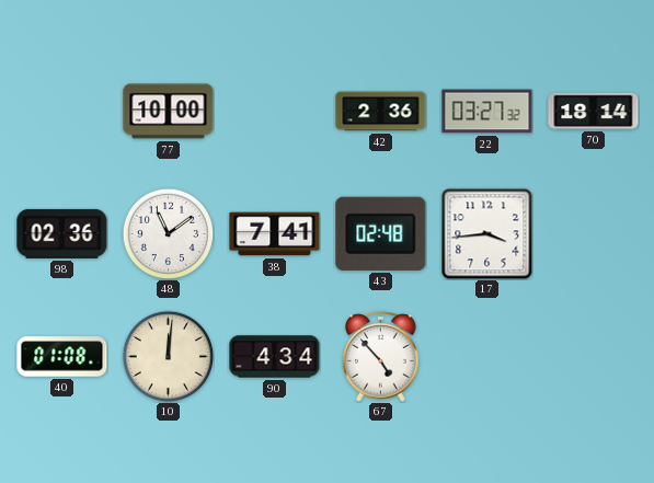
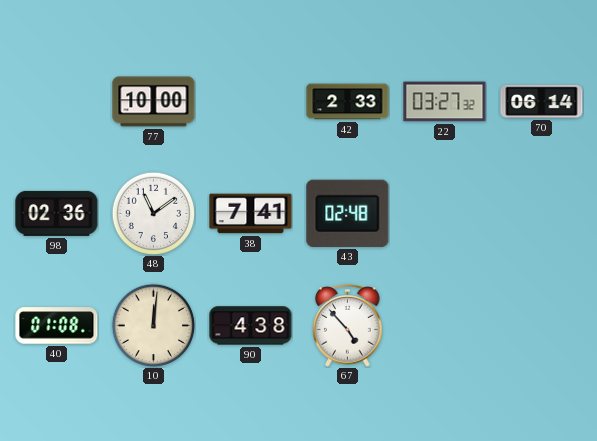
42: 2:36 -> 2:33 (348, 102)
70: 18:14 -> 06:14 (542, 101)
17: 3:44 -> none (486, 233)
90: 4:34 -> 4:38 (251, 326)
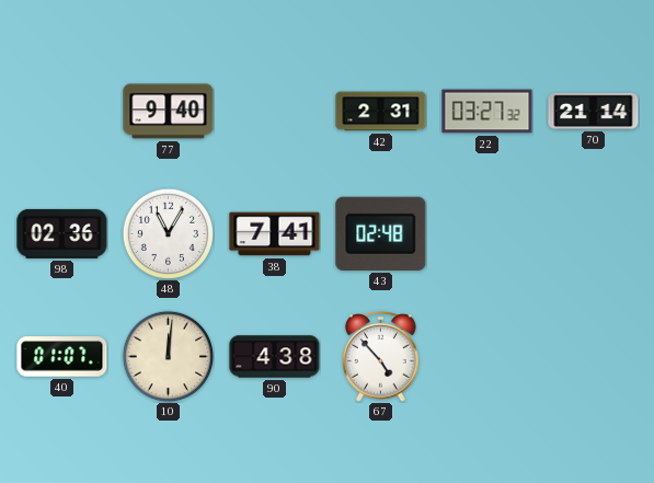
77: 10:00 -> 9:40 (169, 112)
42: 2:33 -> 2:31 (381, 112)
70: 06:14 -> 21:14 (594, 111)
48: 11:09 -> 11:05 (168, 233)
40: 01:08 -> 01:07 (62, 357)
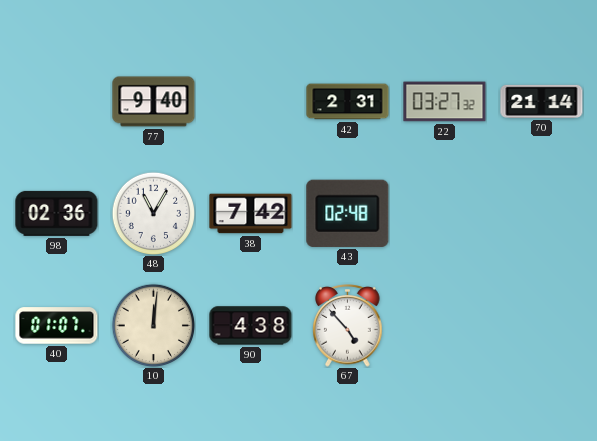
38: 7:41 -> 7:42 (251, 214)
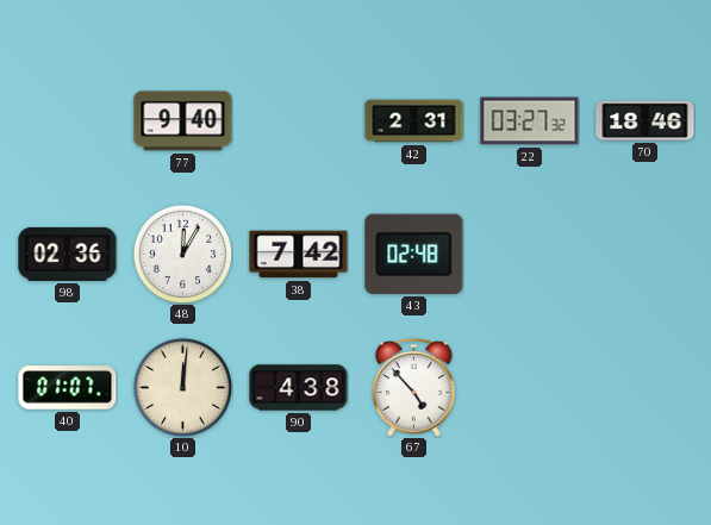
70: 21:14 -> 18:46 (645, 120)
48: 11:05 -> 12:05 (182, 254)
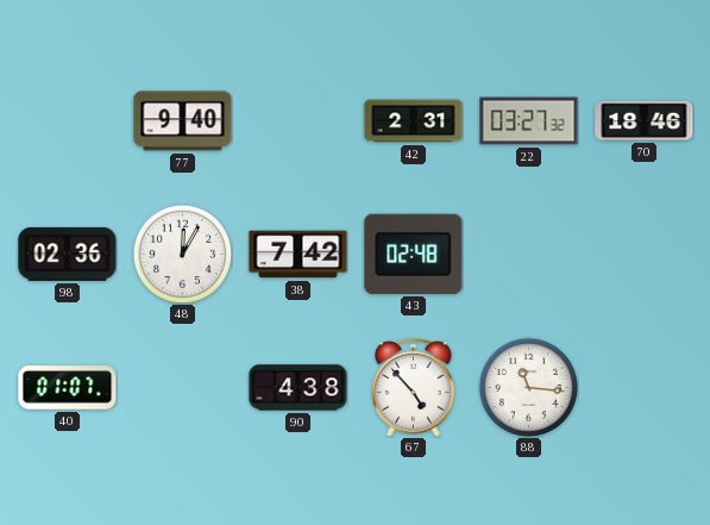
10: 12:01 -> none (182, 387)
88: none -> 11:16 (528, 387)
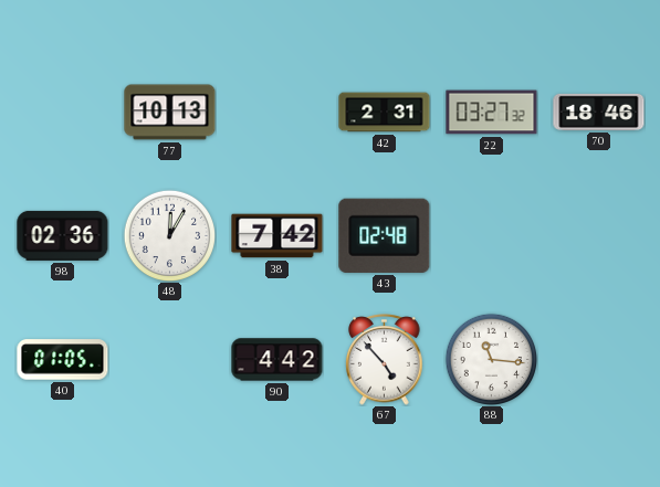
77: 9:40 -> 10:13 (170, 113)
40: 01:07 -> 01:05 (63, 360)
90: 4:38 -> 4:42 (277, 360)
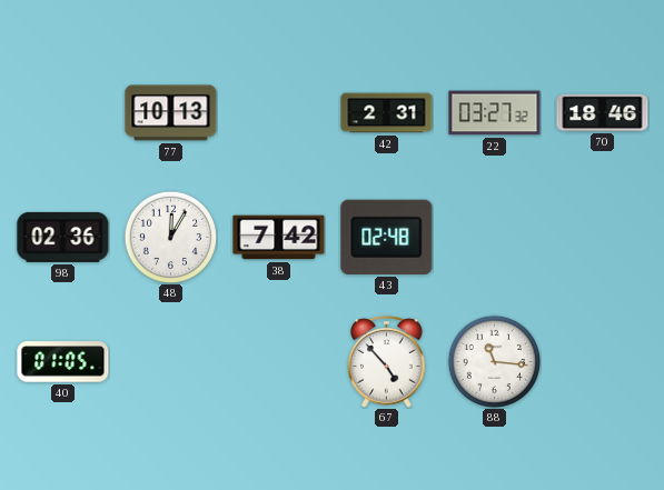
90: 4:42 -> none (277, 360)
